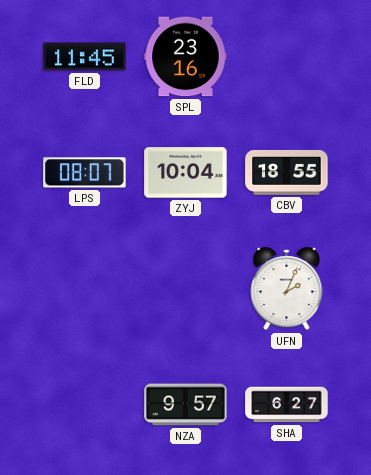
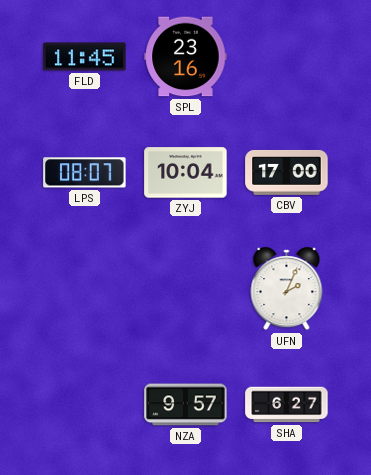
CBV: 18:55 -> 17:00 (287, 173)
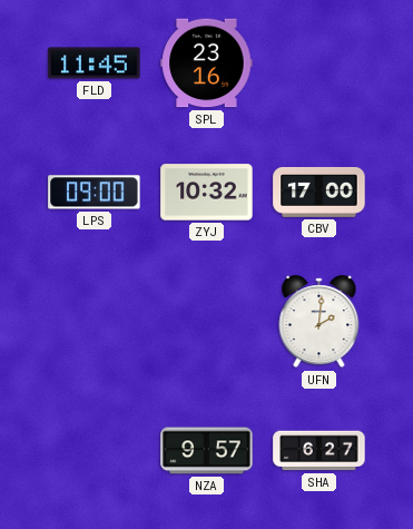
LPS: 08:07 -> 09:00 (95, 193)
ZYJ: 10:04 -> 10:32 (207, 193)
UFN: 2:04 -> 2:01 (319, 322)
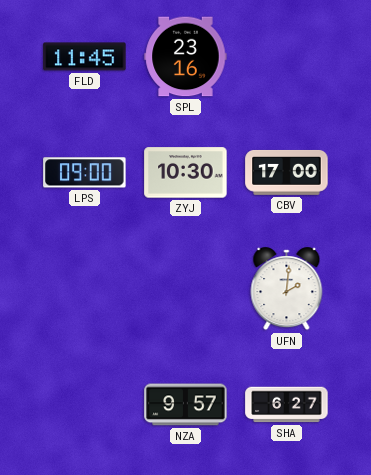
ZYJ: 10:32 -> 10:30 (186, 173)
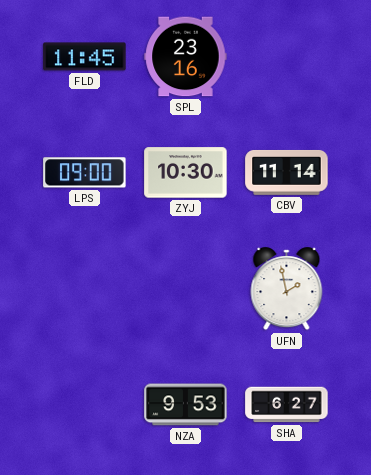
CBV: 17:00 -> 11:14 (287, 173)
UFN: 2:01 -> 1:58 (287, 289)
NZA: 9:57 -> 9:53 (186, 405)
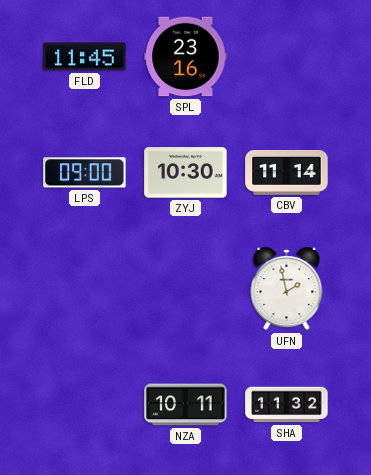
NZA: 9:53 -> 10:11 (186, 405)
SHA: 6:27 -> 11:32 (287, 405)
